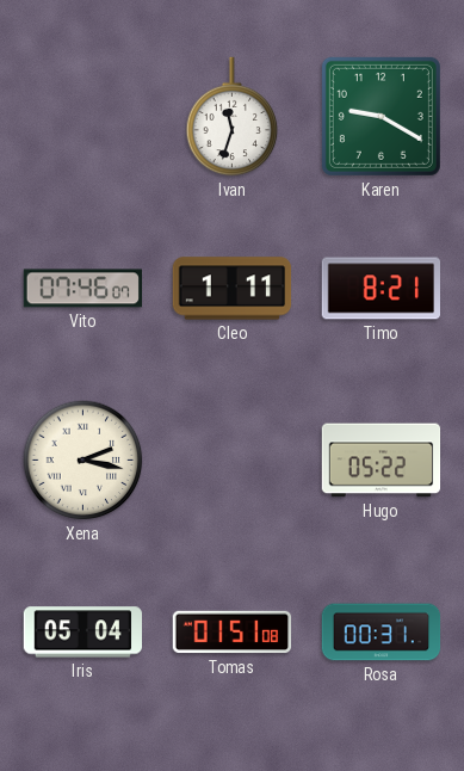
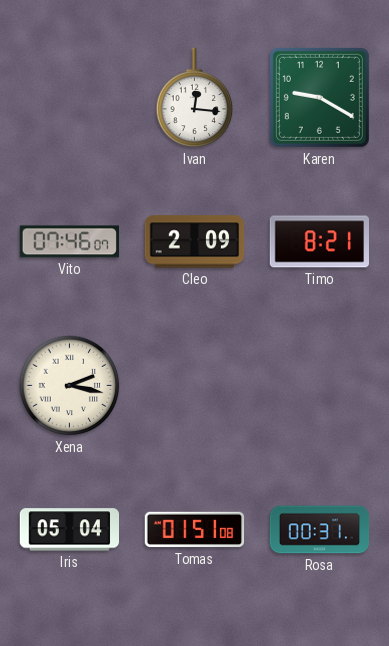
Ivan: 11:33 -> 12:16 (195, 98)
Cleo: 1:11 -> 2:09 (195, 242)
Hugo: 05:22 -> none (382, 461)
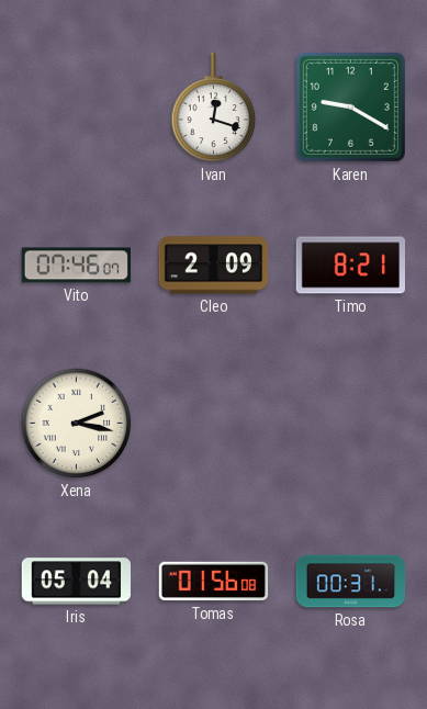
Ivan: 12:16 -> 12:18 (214, 108)
Tomas: 01:51 -> 01:56 (214, 582)
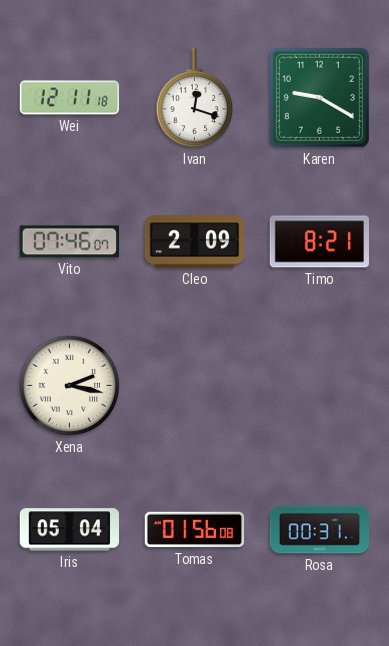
Wei: none -> 12:11 (70, 98)
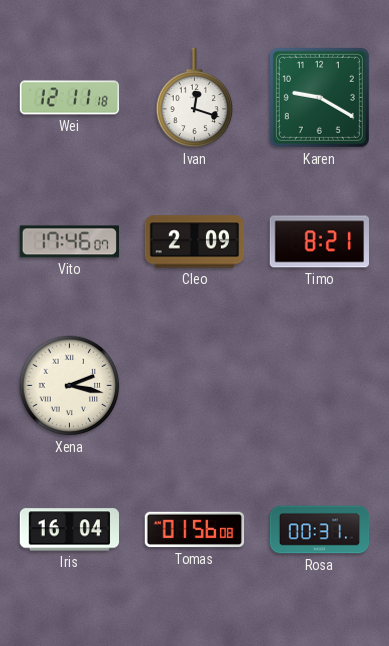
Vito: 07:46 -> 17:46 (69, 242)
Iris: 05:04 -> 16:04 (69, 530)
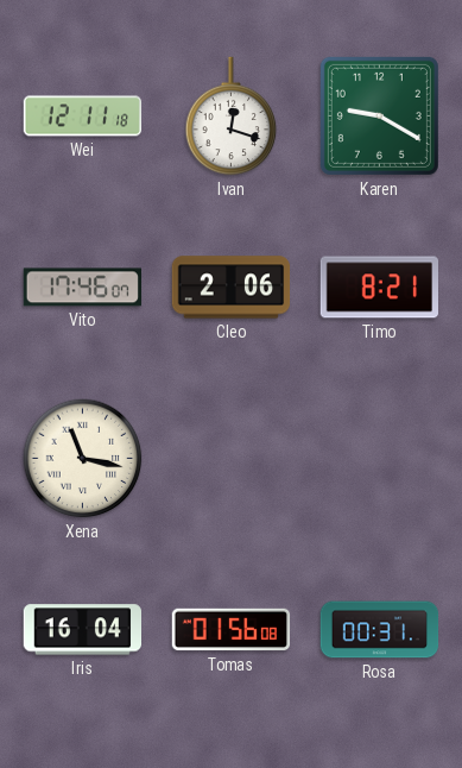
Cleo: 2:09 -> 2:06 (232, 288)
Xena: 2:17 -> 11:17 (83, 459)
